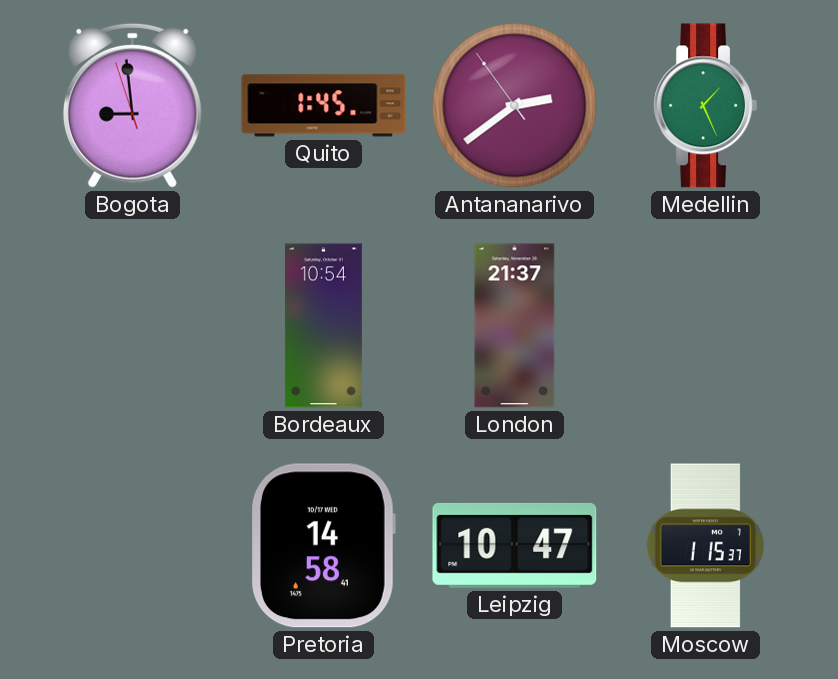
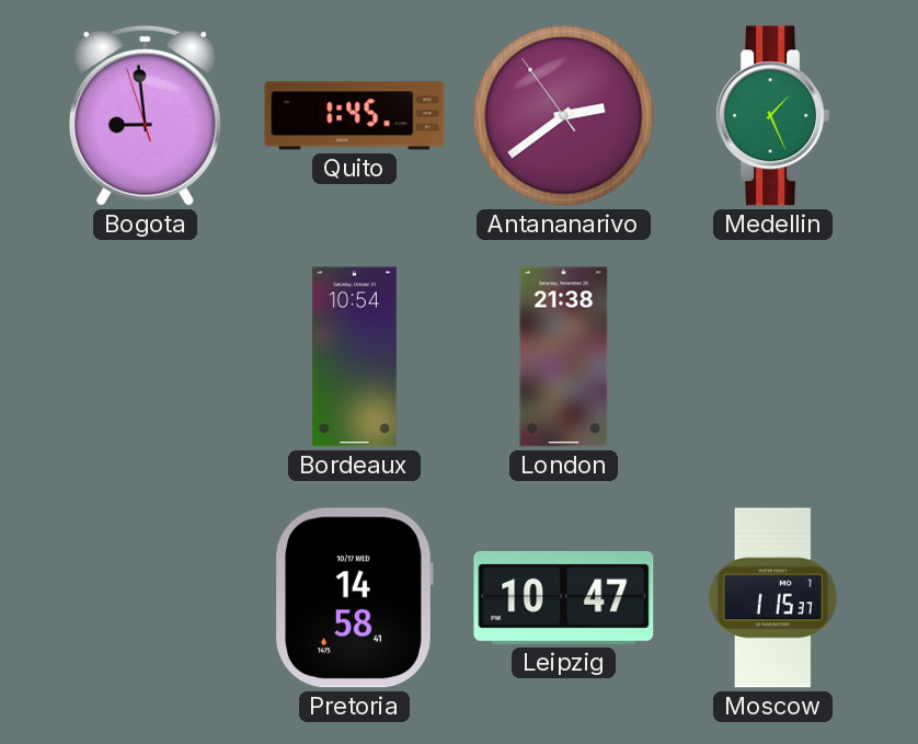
London: 21:37 -> 21:38 (564, 357)
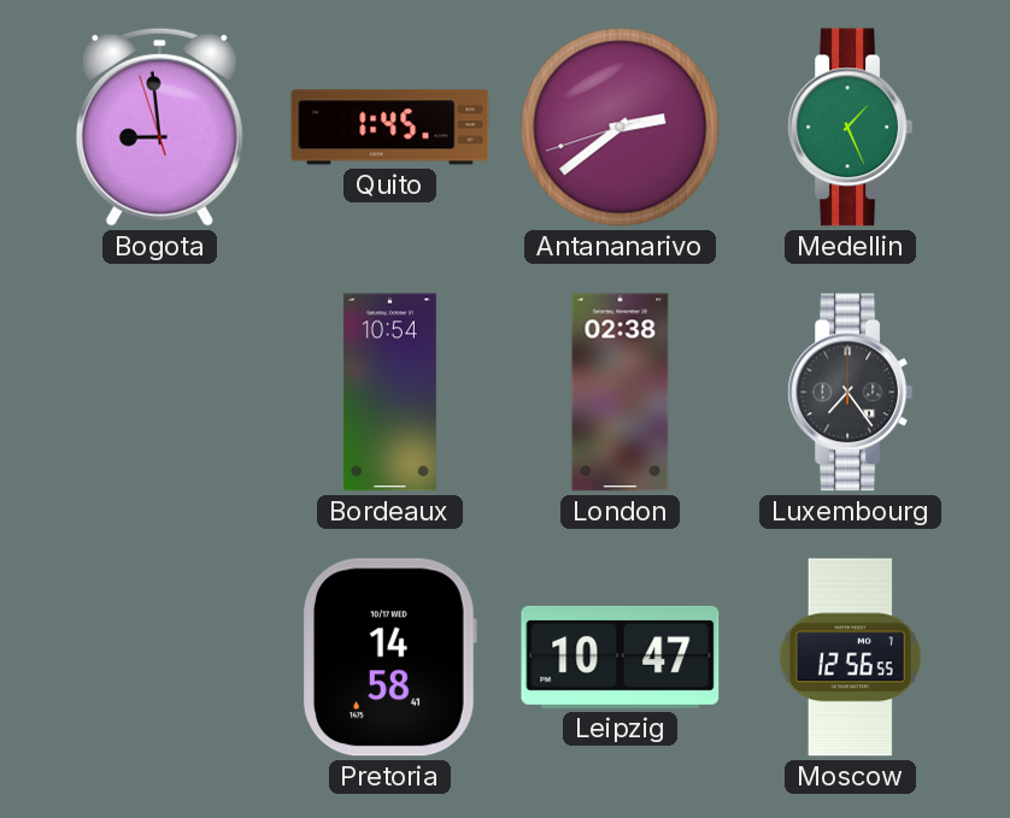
Antananarivo: 2:38:54 -> 2:38:42 (621, 128)
London: 21:38 -> 02:38 (621, 393)
Luxembourg: none -> 7:24 (851, 393)
Moscow: 1:15 -> 12:56 (850, 658)
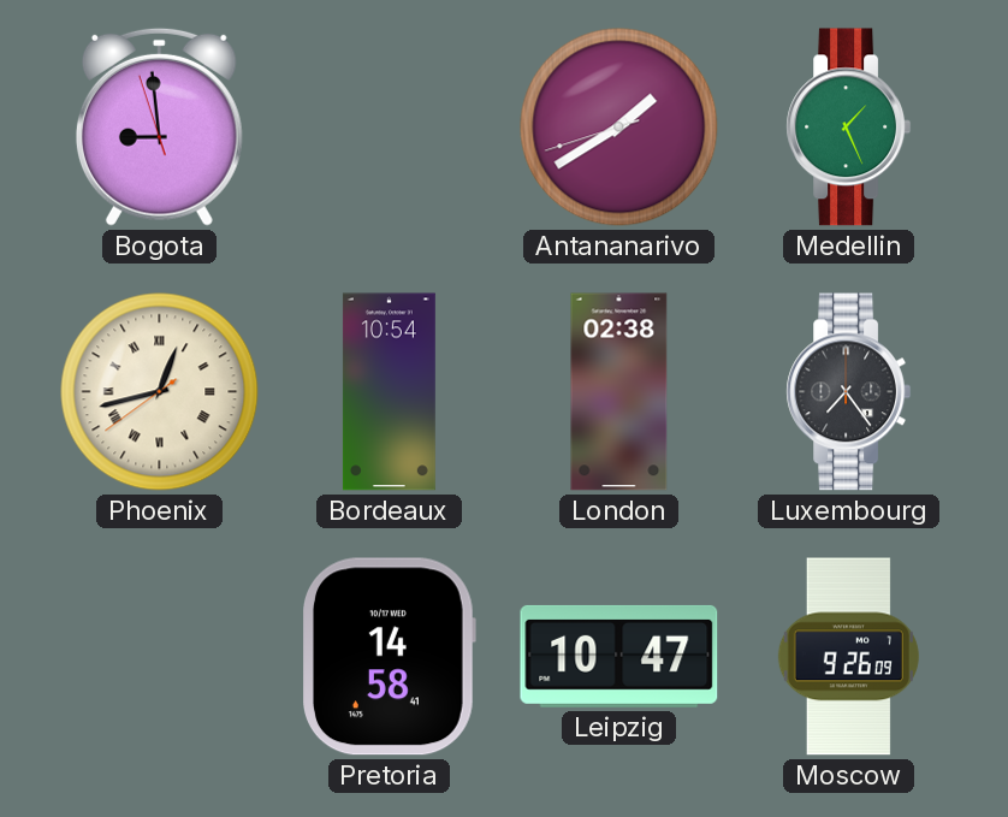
Quito: 1:45 -> none (391, 128)
Antananarivo: 2:38 -> 1:39 (619, 128)
Phoenix: none -> 12:42 (160, 392)
Moscow: 12:56 -> 9:26 (848, 657)
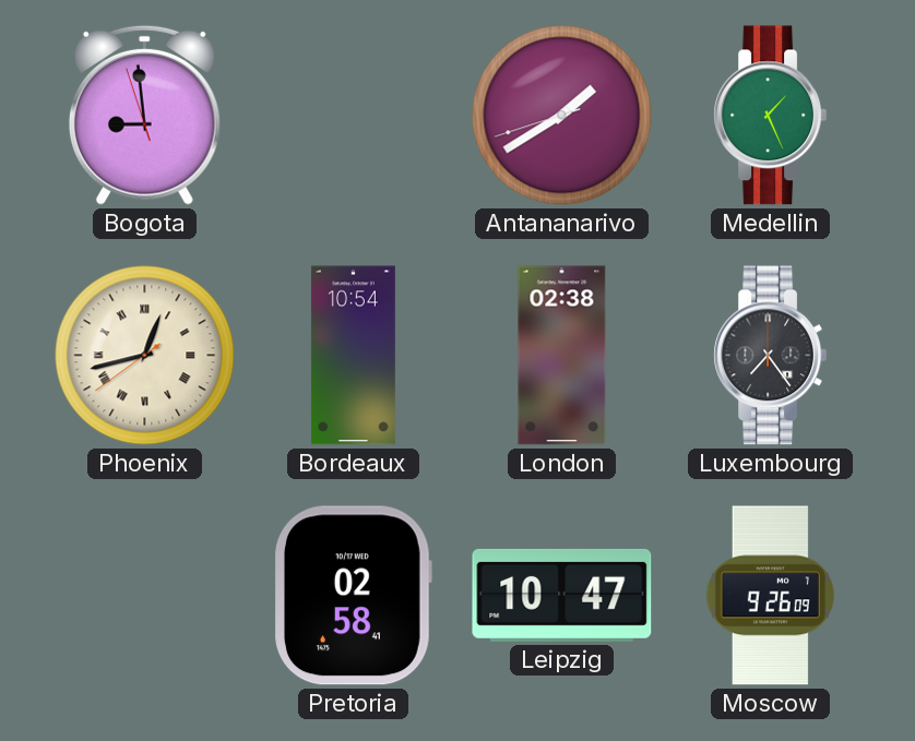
Pretoria: 14:58 -> 02:58 (354, 596)
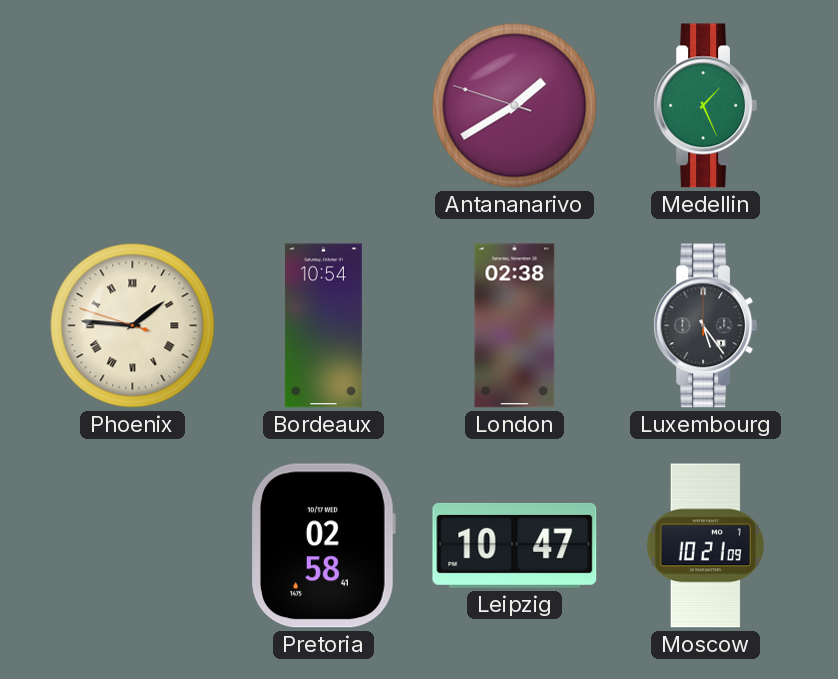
Bogota: 8:58 -> none (144, 115)
Antananarivo: 1:39:42 -> 1:39:48 (515, 106)
Phoenix: 12:42 -> 1:45 (133, 326)
Luxembourg: 7:24 -> 5:24 (706, 326)
Moscow: 9:26 -> 10:21 (705, 546)
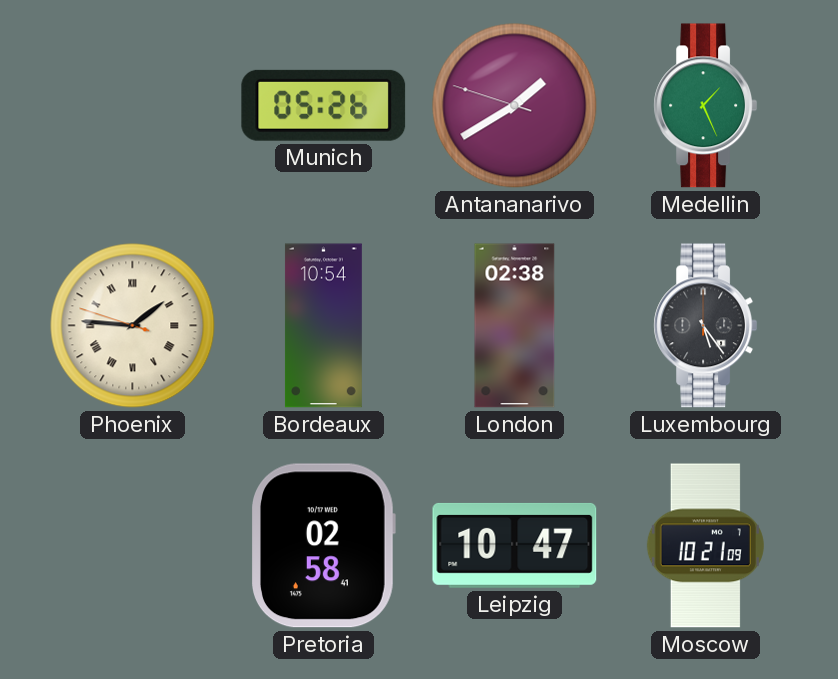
Munich: none -> 05:26 (324, 105)
